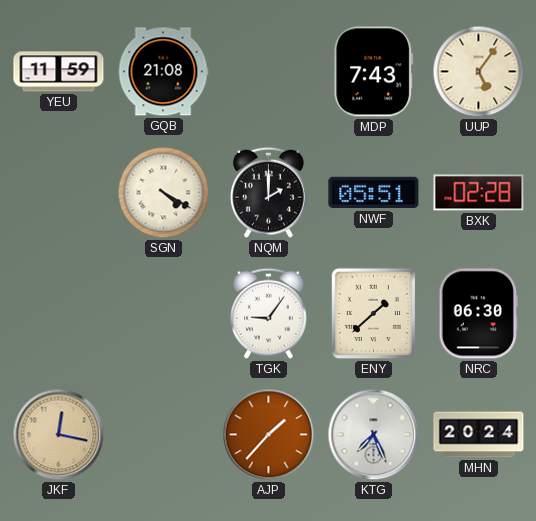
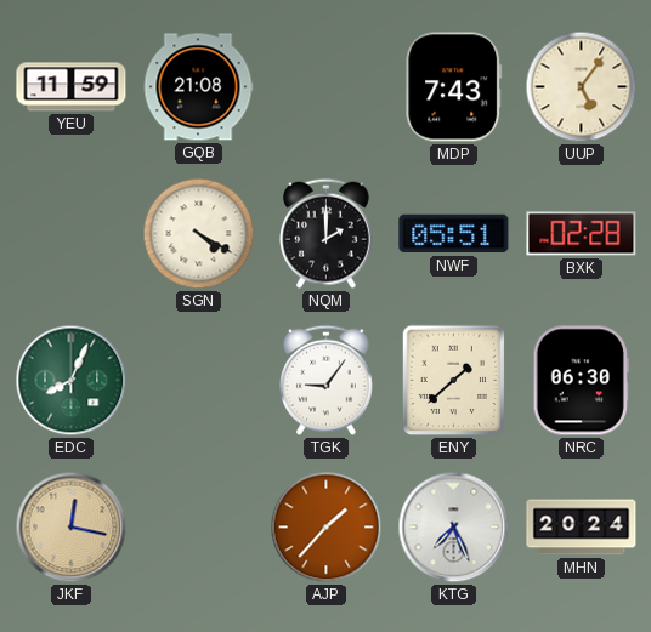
EDC: none -> 8:04 (72, 381)
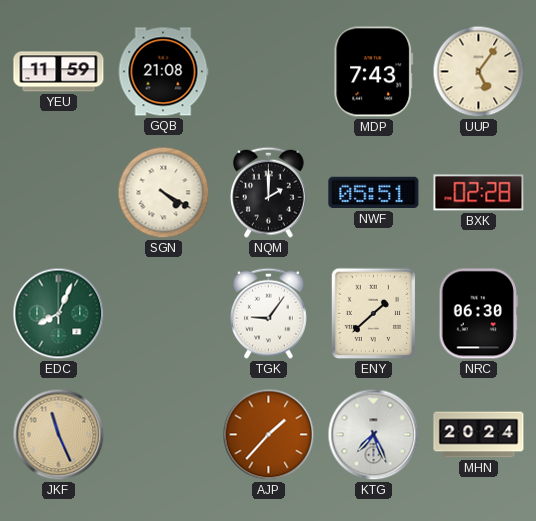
JKF: 12:17 -> 11:26 (59, 435)
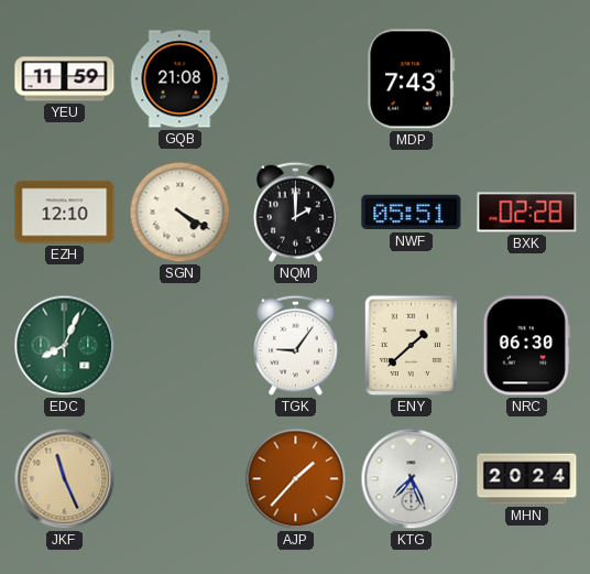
UUP: 5:06 -> none (479, 72)
EZH: none -> 12:10 (65, 213)
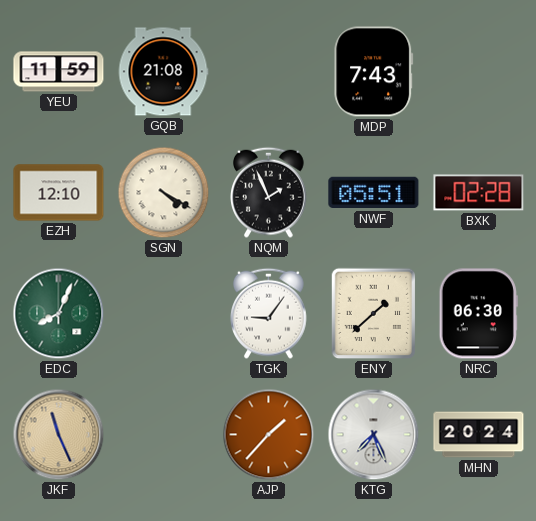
NQM: 2:00 -> 1:56 (269, 192)
